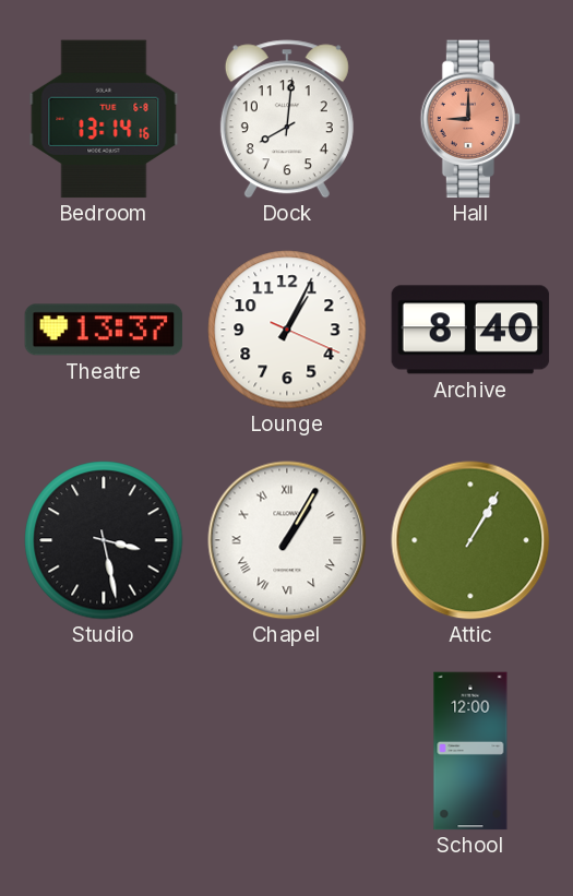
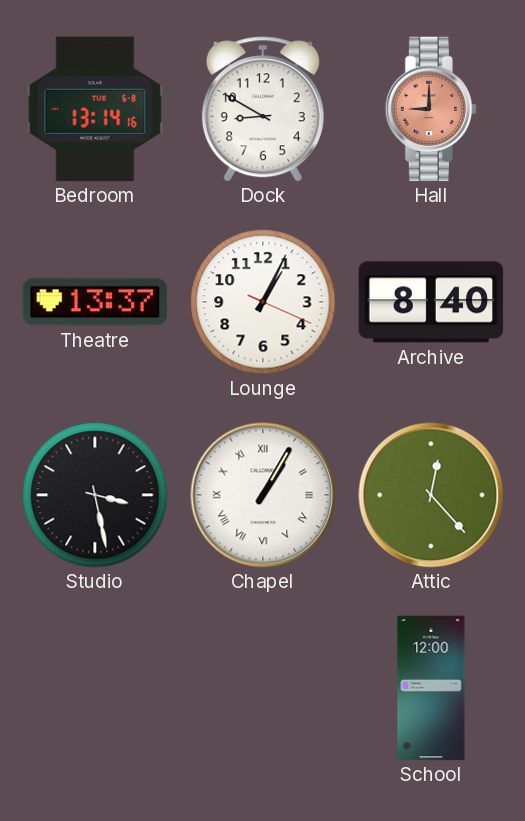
Dock: 8:01 -> 8:50 (263, 109)
Attic: 1:05 -> 12:23 (431, 495)
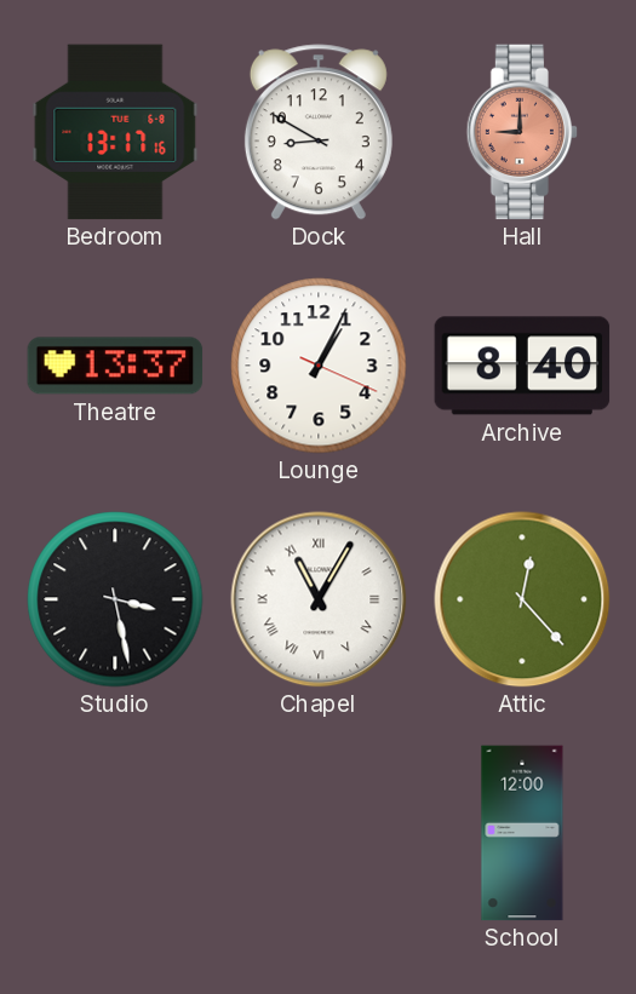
Bedroom: 13:14 -> 13:17 (115, 132)
Chapel: 1:05 -> 11:05 (319, 599)
